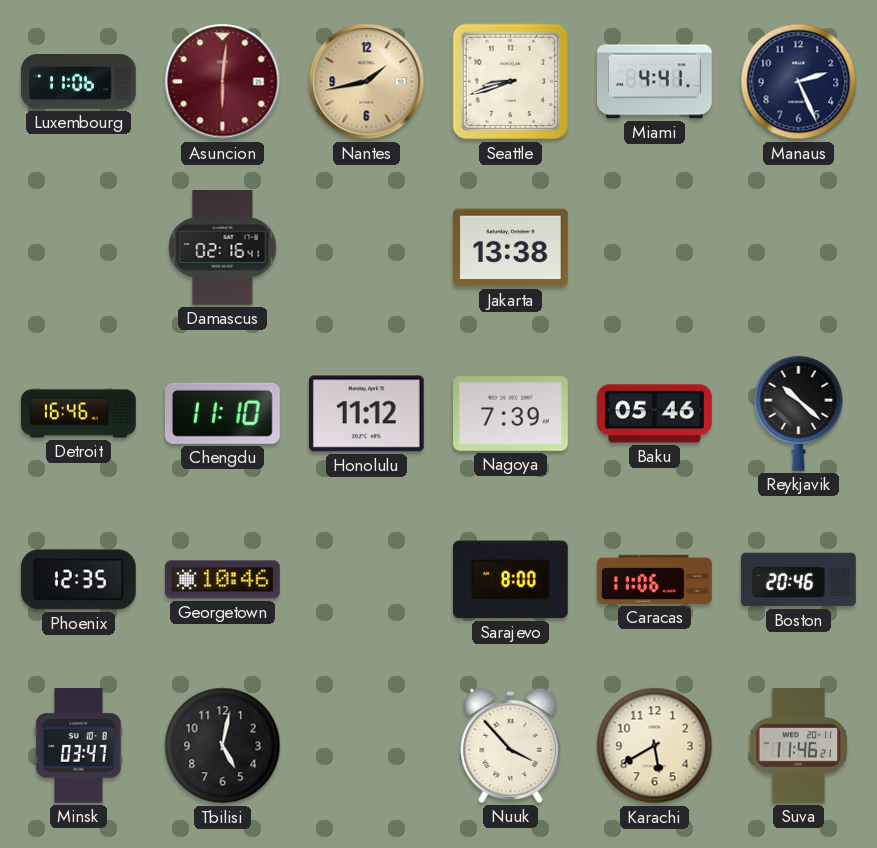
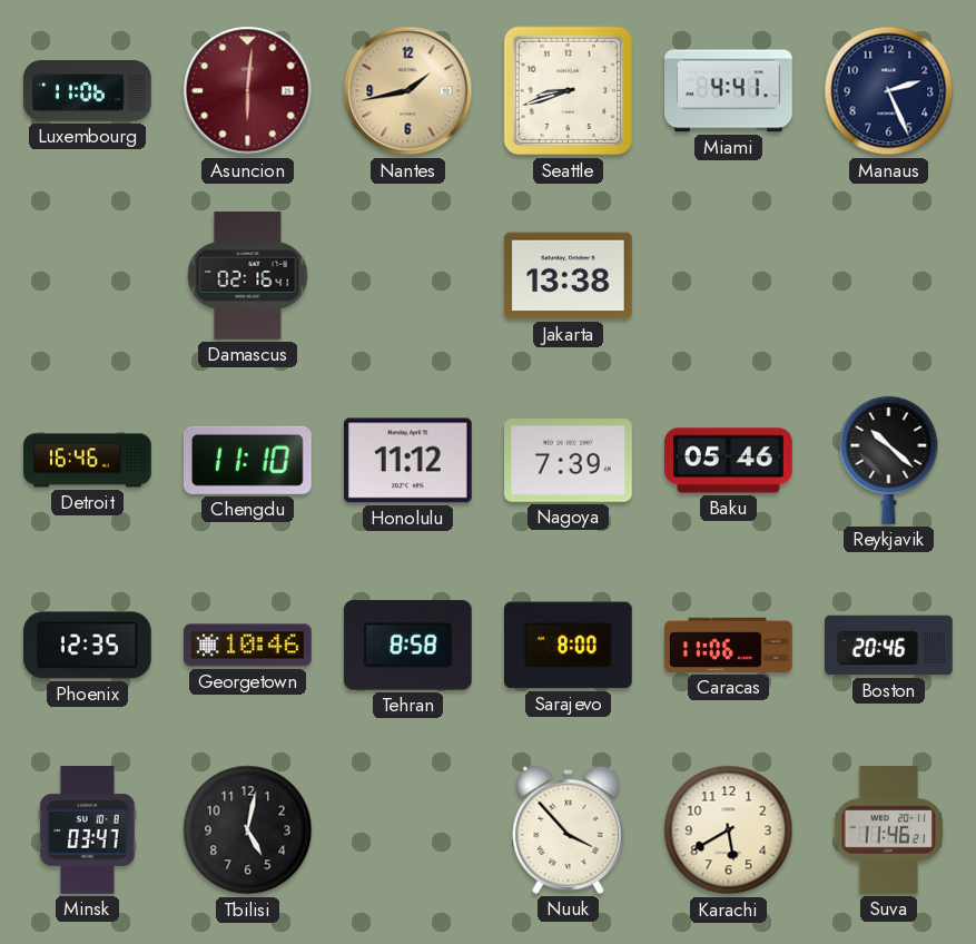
Tehran: none -> 8:58 (407, 646)
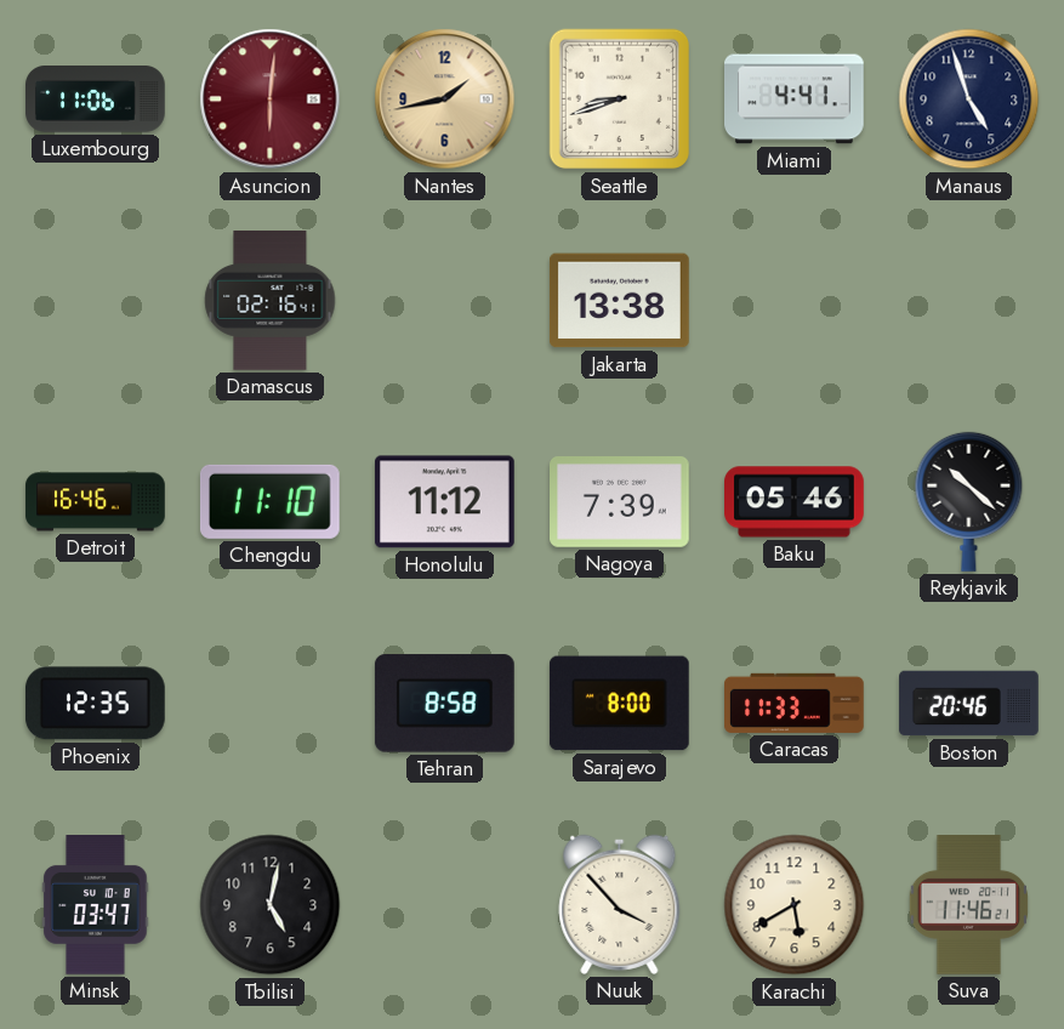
Manaus: 2:26 -> 4:57 (969, 100)
Georgetown: 10:46 -> none (248, 646)
Caracas: 11:06 -> 11:33 (795, 703)
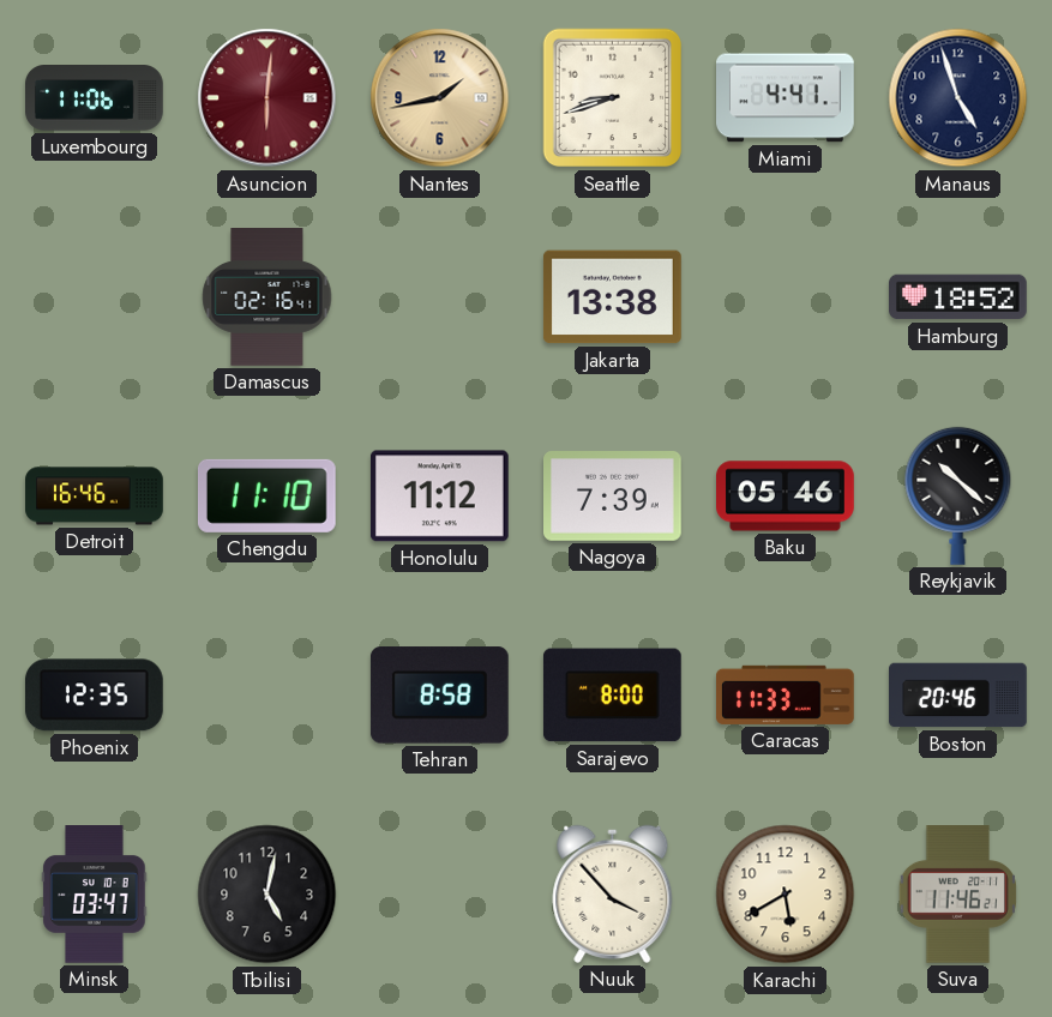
Hamburg: none -> 18:52 (958, 297)
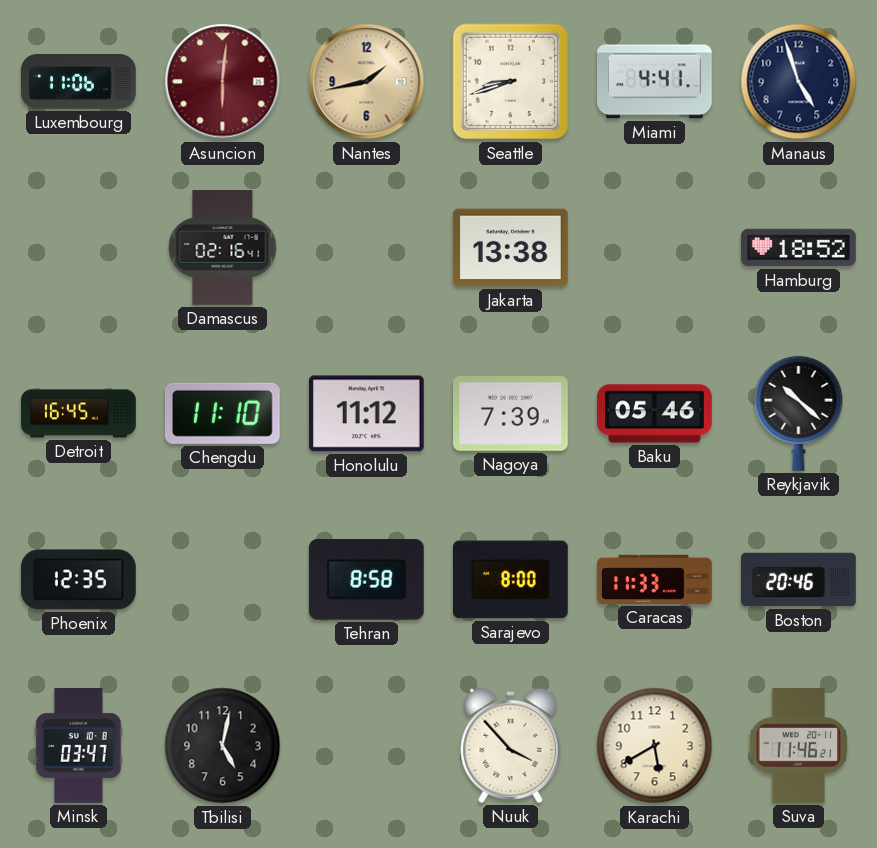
Detroit: 16:46 -> 16:45 (79, 414)
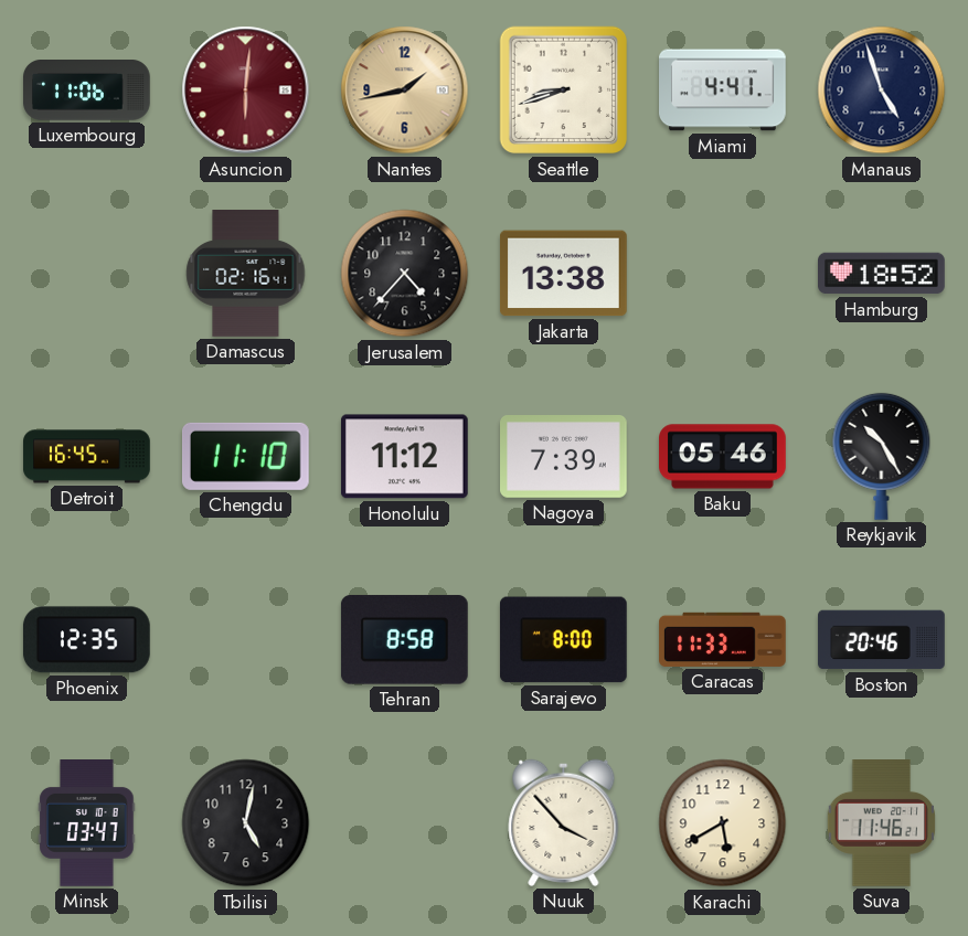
Jerusalem: none -> 4:37 (405, 274)
Reykjavik: 10:22 -> 10:25 (882, 456)
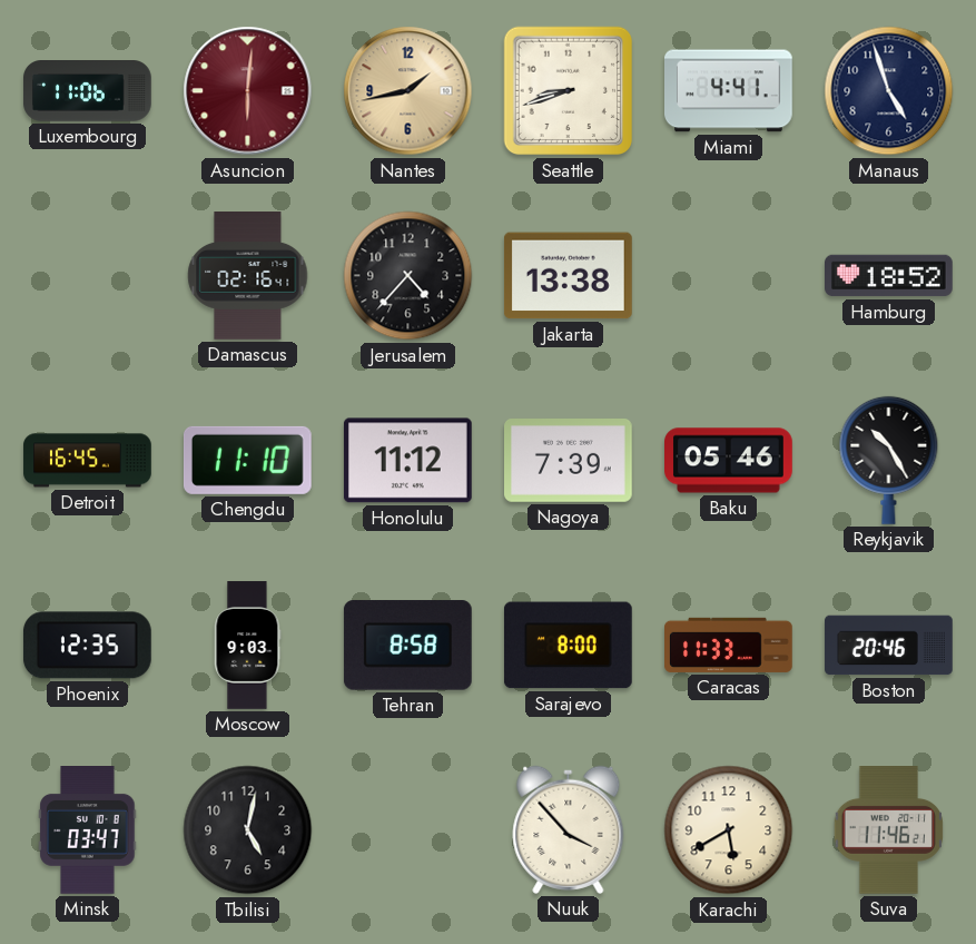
Moscow: none -> 9:03 (248, 646)
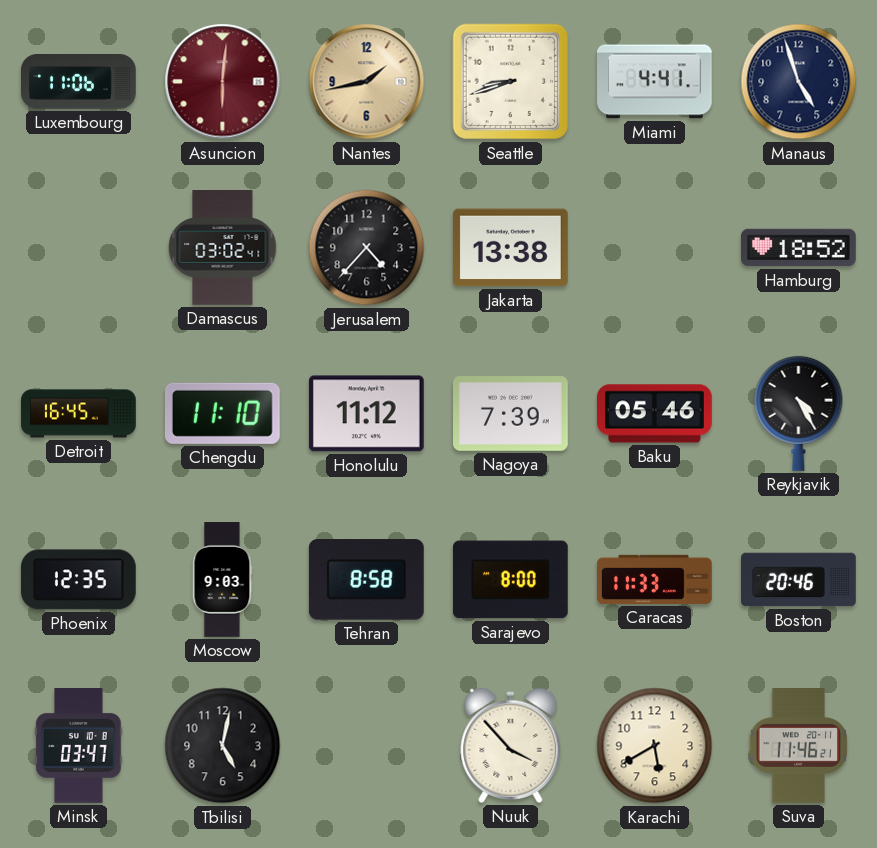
Damascus: 02:16 -> 03:02 (223, 248)
Reykjavik: 10:25 -> 4:25 (799, 413)
